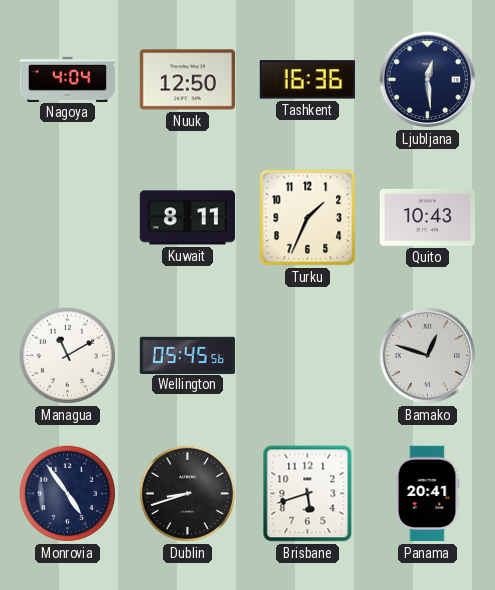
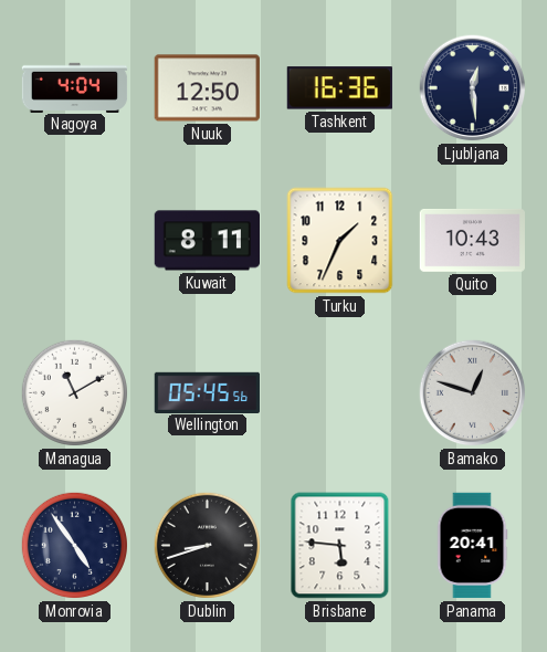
Brisbane: 5:42 -> 5:46 (340, 546)
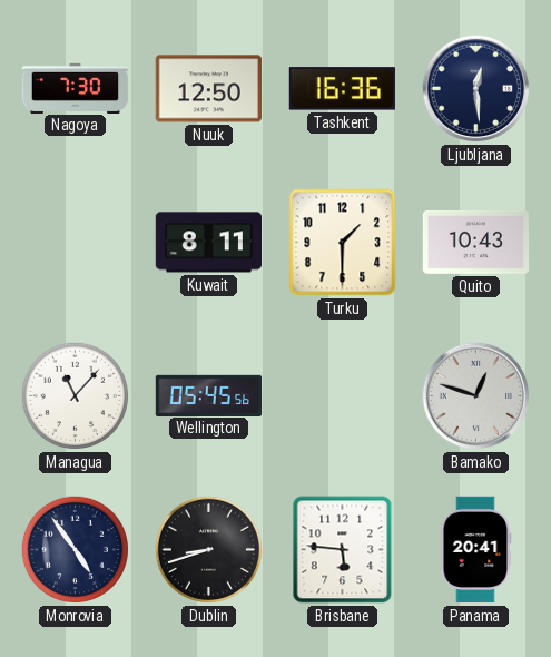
Nagoya: 4:04 -> 7:30 (76, 88)
Turku: 1:34 -> 1:30 (343, 243)
Managua: 11:10 -> 11:07 (75, 395)
